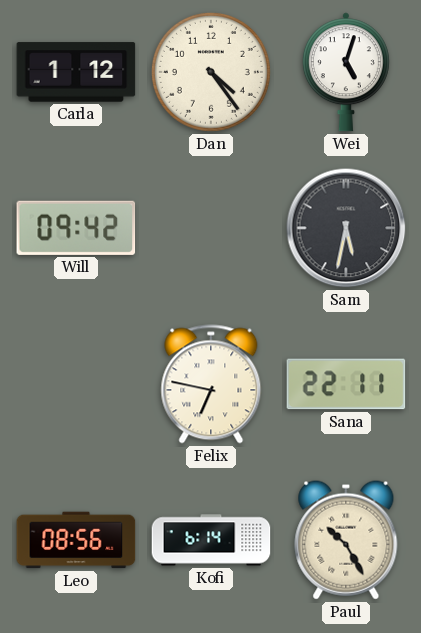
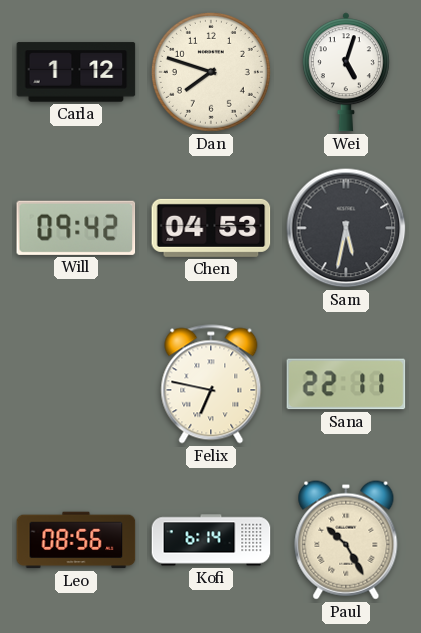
Dan: 4:24 -> 7:48 (211, 72)
Chen: none -> 04:53 (211, 228)
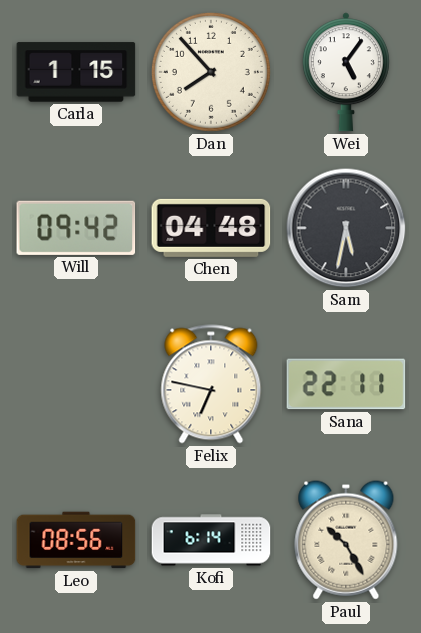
Carla: 1:12 -> 1:15 (76, 72)
Dan: 7:48 -> 7:53 (211, 72)
Wei: 5:03 -> 5:06 (346, 72)
Chen: 04:53 -> 04:48 (211, 228)
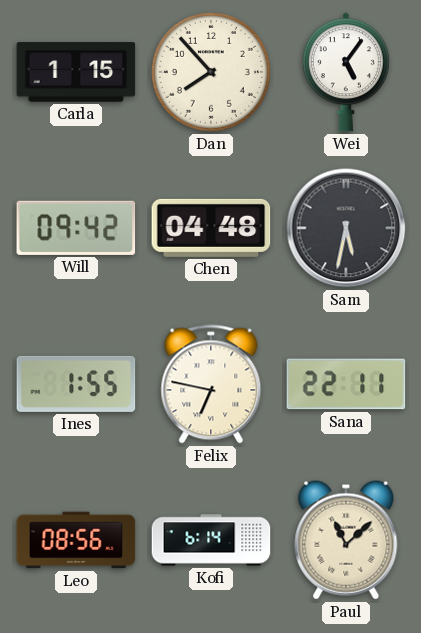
Ines: none -> 1:55 (76, 384)
Paul: 10:25 -> 11:08 (346, 540)
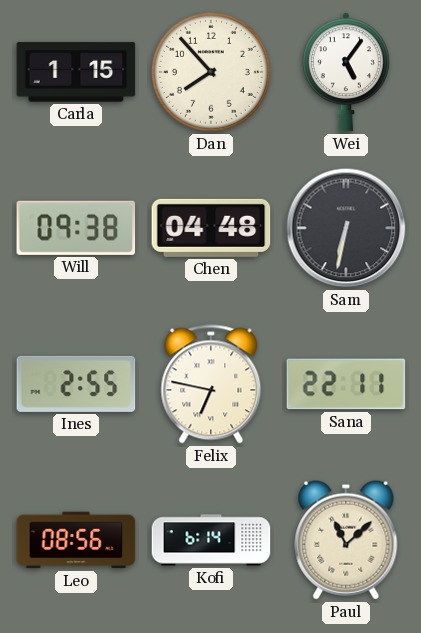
Will: 09:42 -> 09:38 (76, 228)
Sam: 5:32 -> 6:32 (346, 228)
Ines: 1:55 -> 2:55 (76, 384)
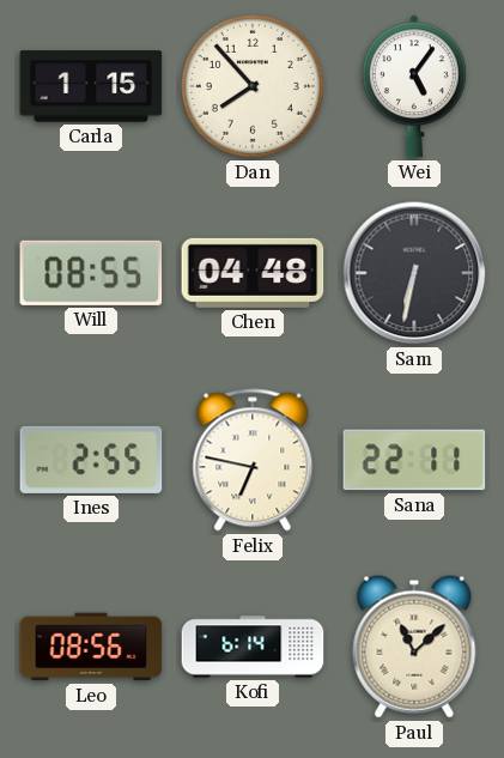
Will: 09:38 -> 08:55 (91, 273)
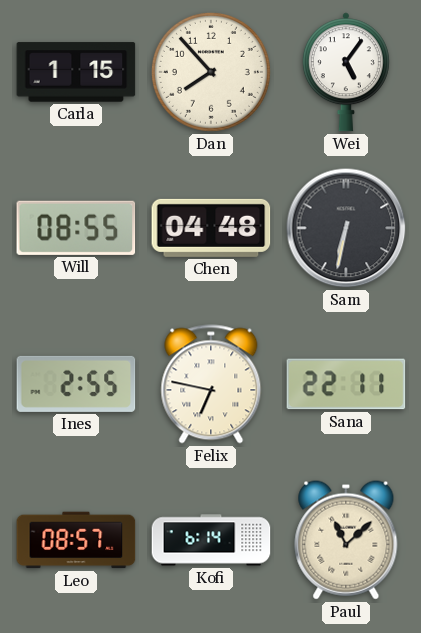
Leo: 08:56 -> 08:57 (76, 540)
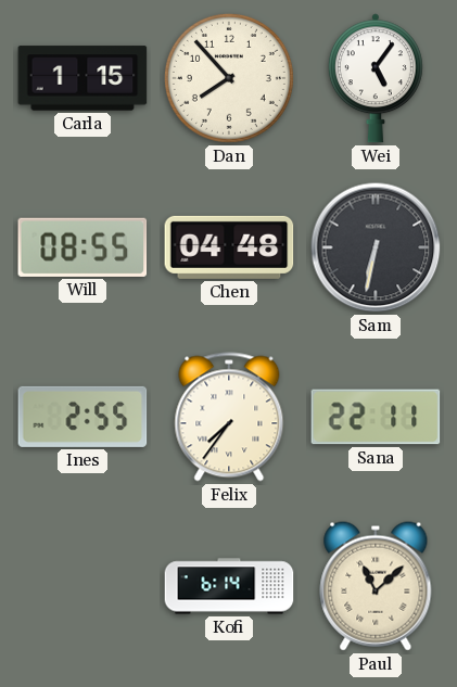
Felix: 6:47 -> 7:36 (229, 417)
Leo: 08:57 -> none (76, 540)
